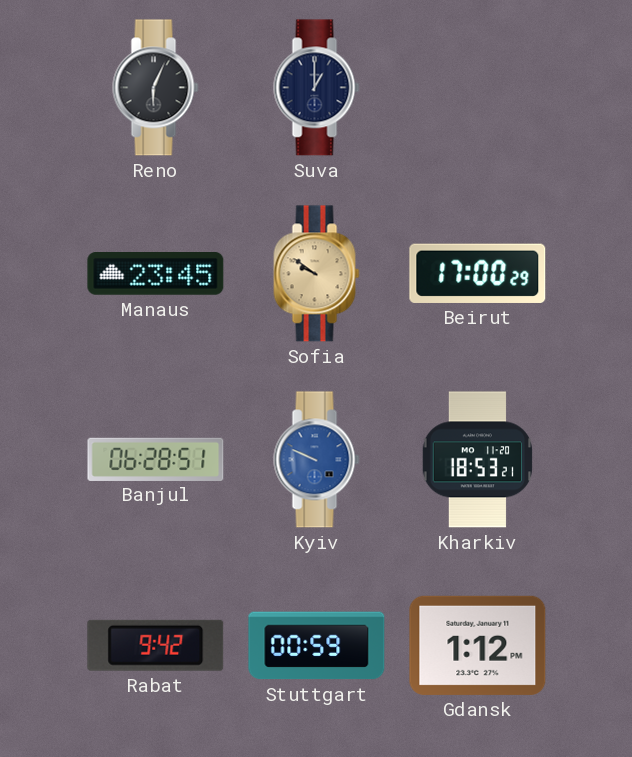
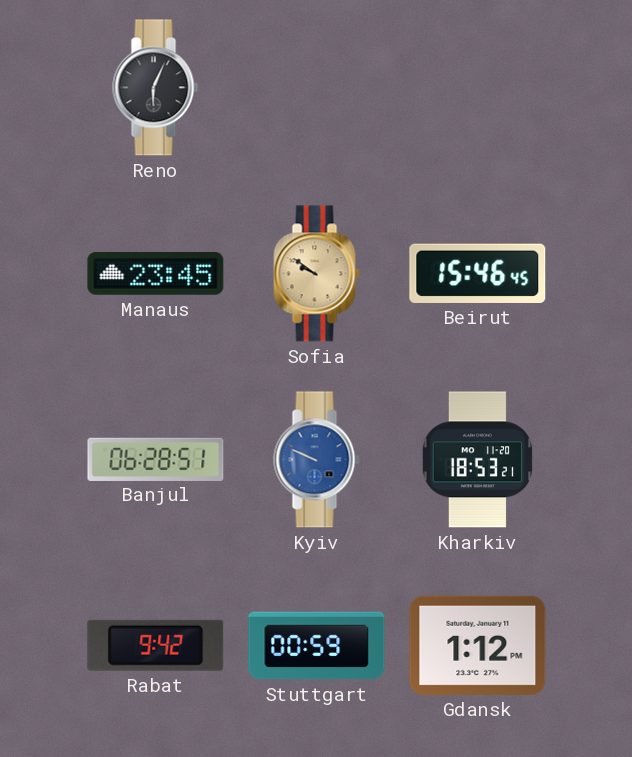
Suva: 1:00 -> none (317, 88)
Beirut: 17:00 -> 15:46 (478, 273)
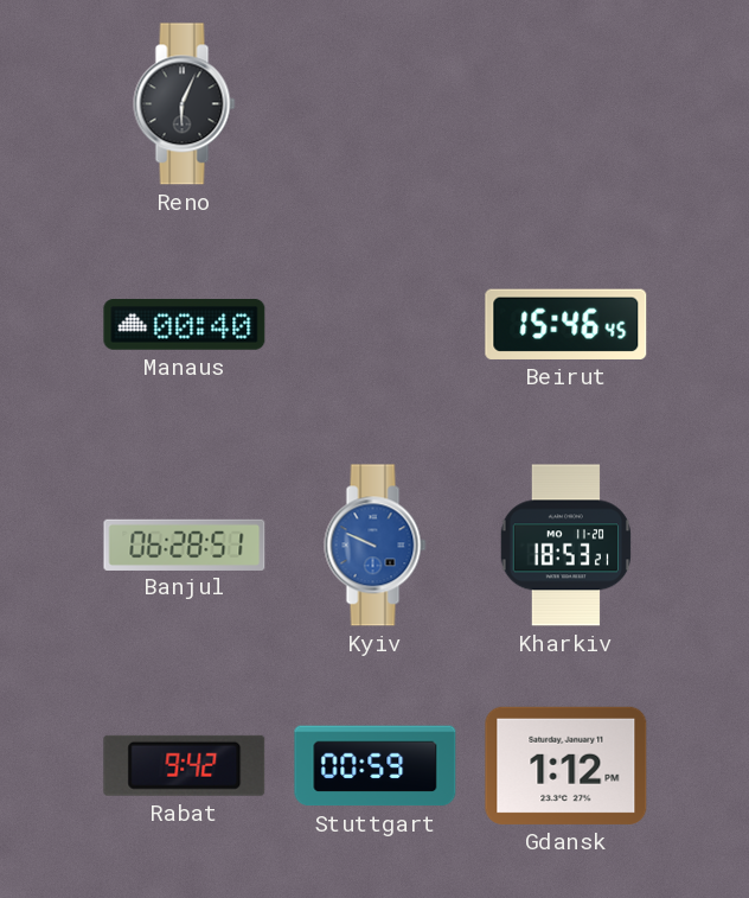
Manaus: 23:45 -> 00:40 (185, 325)
Sofia: 9:51 -> none (317, 274)
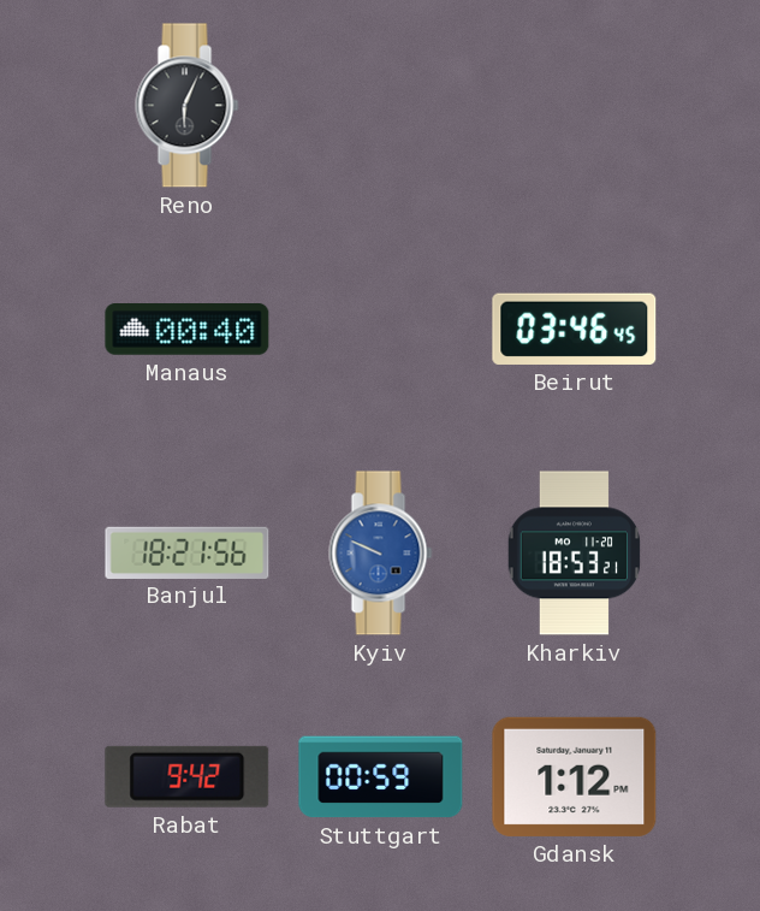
Beirut: 15:46 -> 03:46 (575, 329)
Banjul: 06:28 -> 18:21 (188, 552)
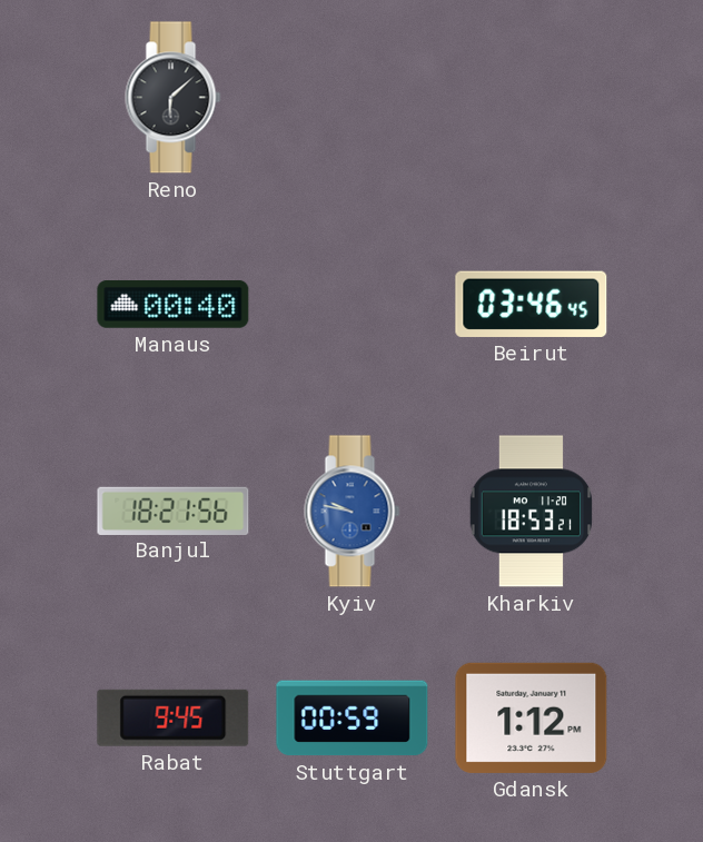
Reno: 6:04 -> 6:08 (174, 98)
Kyiv: 9:49 -> 9:47 (353, 512)
Rabat: 9:42 -> 9:45 (174, 717)
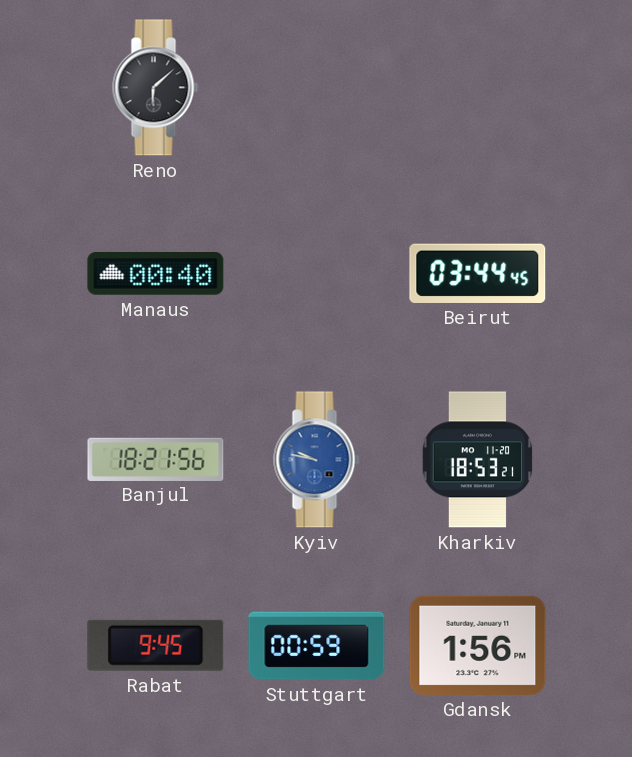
Beirut: 03:46 -> 03:44 (478, 273)
Gdansk: 1:12 -> 1:56 (478, 645)
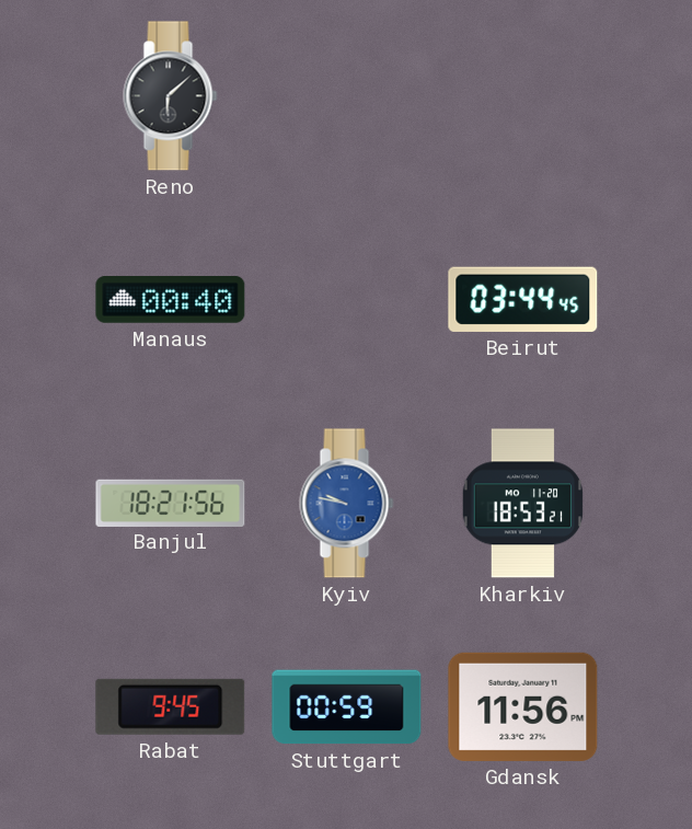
Gdansk: 1:56 -> 11:56 (523, 706)
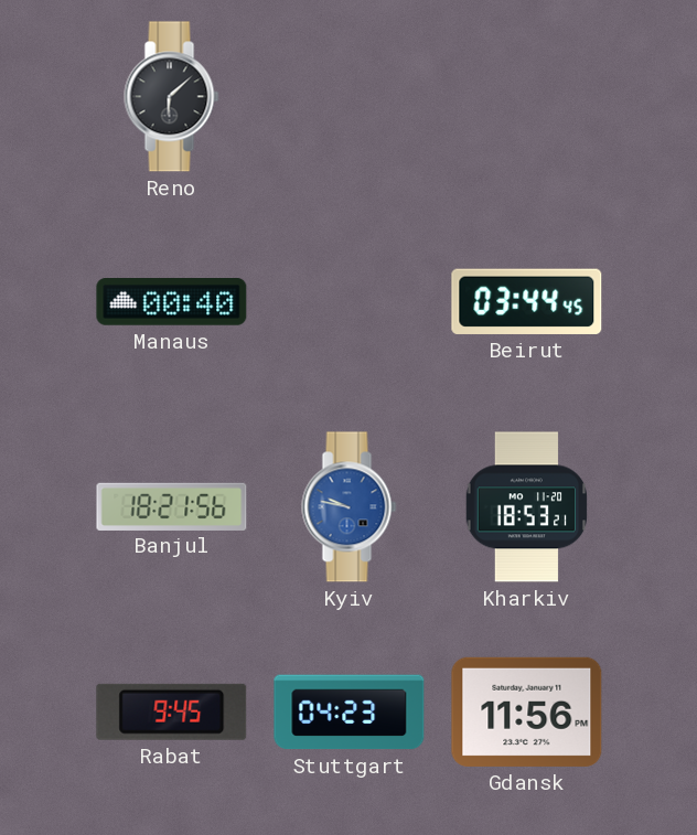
Stuttgart: 00:59 -> 04:23 (350, 713)
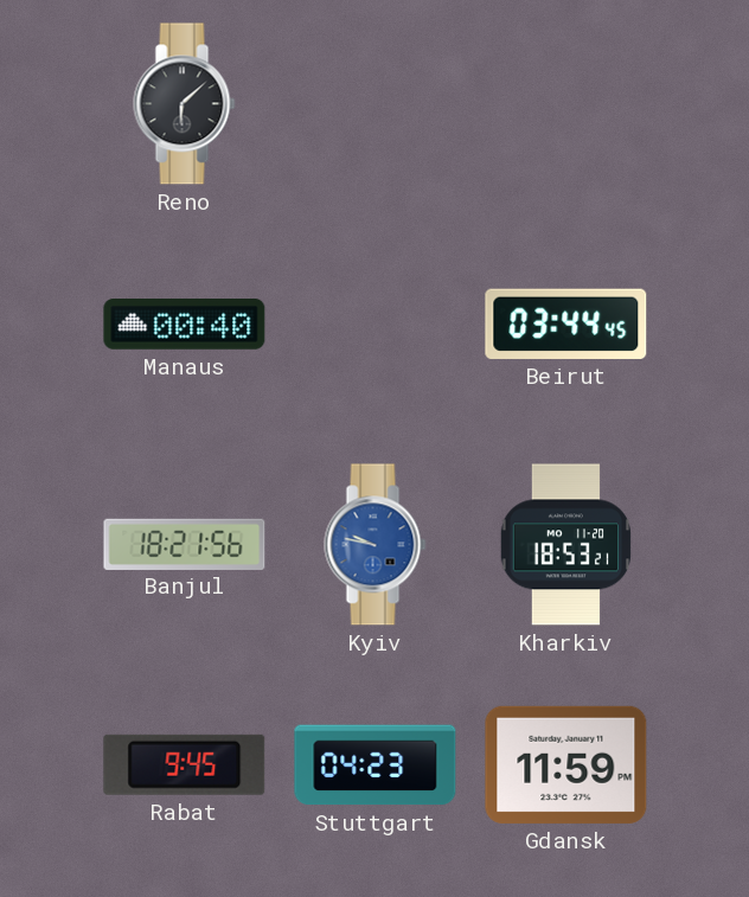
Gdansk: 11:56 -> 11:59 (566, 764)
